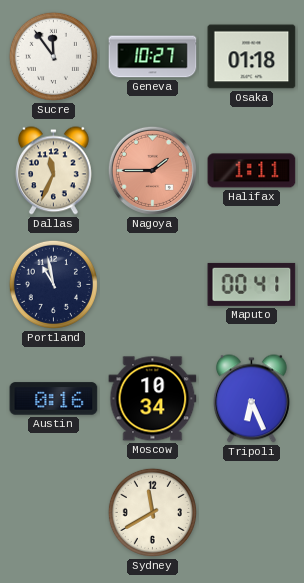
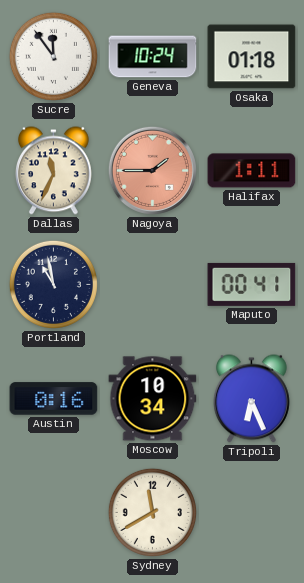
Geneva: 10:27 -> 10:24 (153, 57)
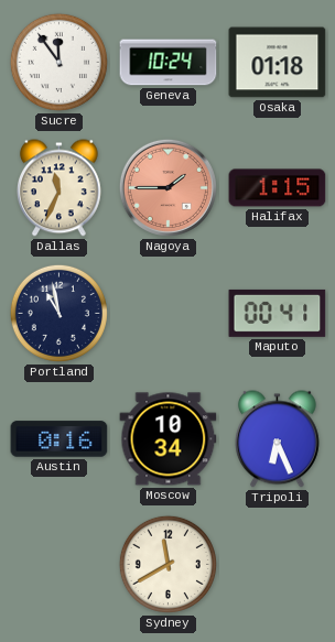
Halifax: 1:11 -> 1:15 (278, 188)
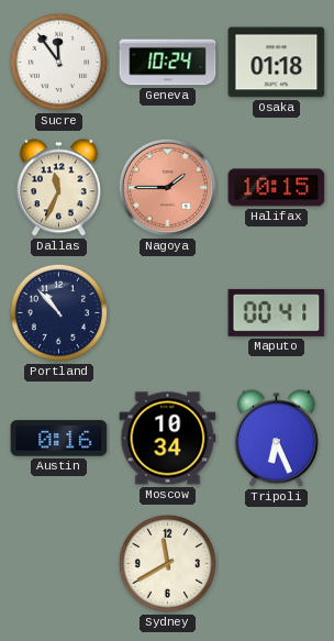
Halifax: 1:15 -> 10:15 (277, 188)
Portland: 10:58 -> 10:53 (58, 312)
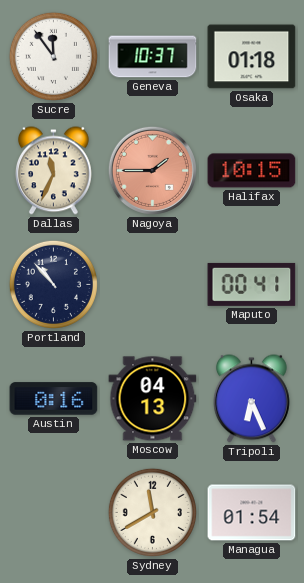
Geneva: 10:24 -> 10:37 (153, 57)
Moscow: 10:34 -> 04:13 (153, 399)
Managua: none -> 01:54 (252, 513)
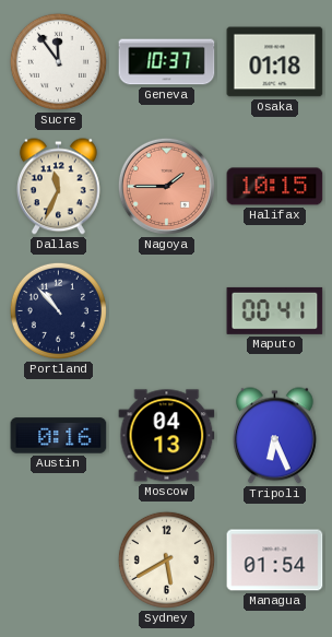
Sydney: 11:40 -> 5:40 (166, 559)
